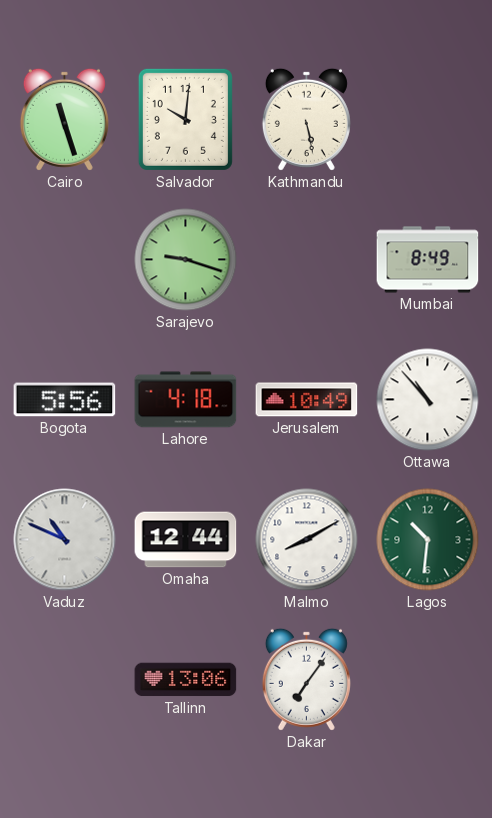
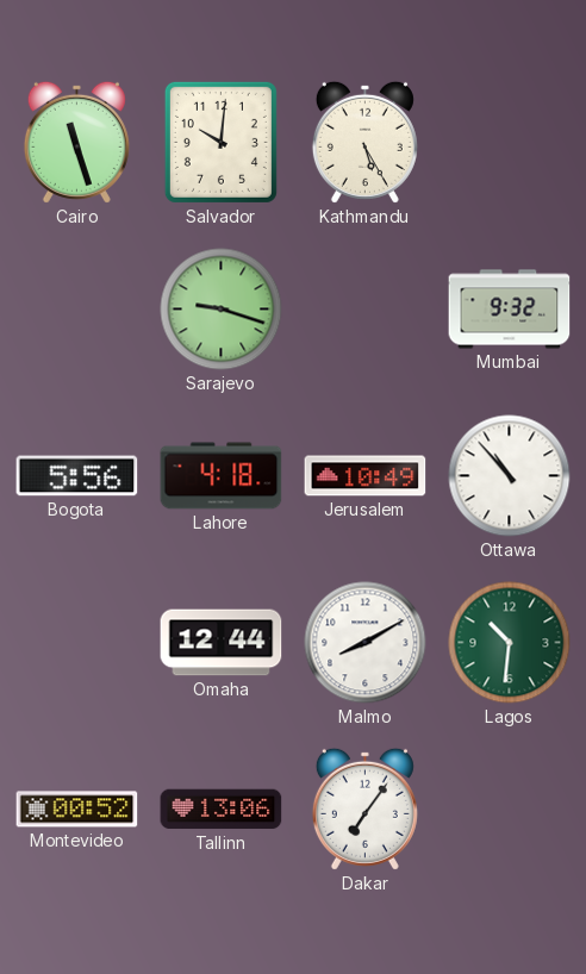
Kathmandu: 5:28 -> 5:25 (364, 142)
Mumbai: 8:49 -> 9:32 (510, 310)
Vaduz: 10:49 -> none (65, 540)
Montevideo: none -> 00:52 (77, 810)
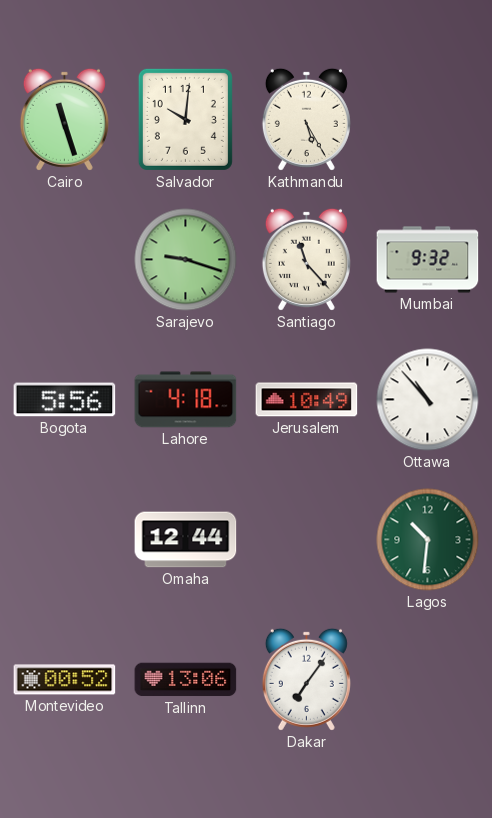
Santiago: none -> 11:23 (306, 259)
Malmo: 8:10 -> none (366, 643)
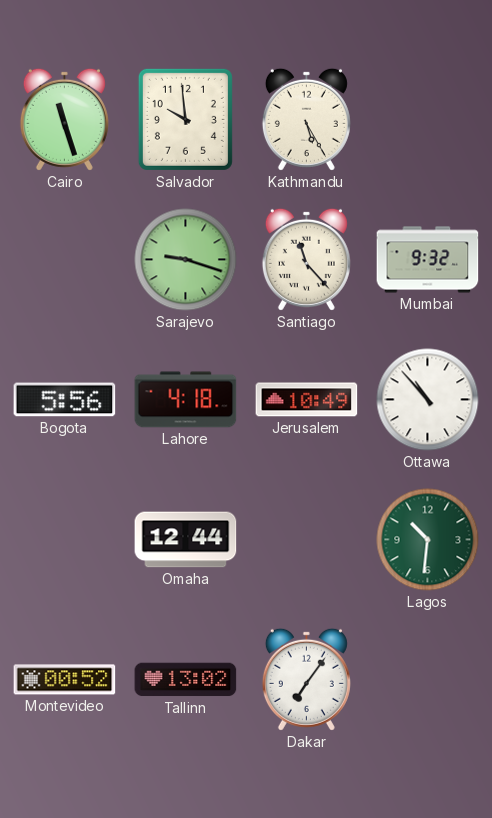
Salvador: 10:01 -> 9:59 (185, 119)
Tallinn: 13:06 -> 13:02 (186, 680)
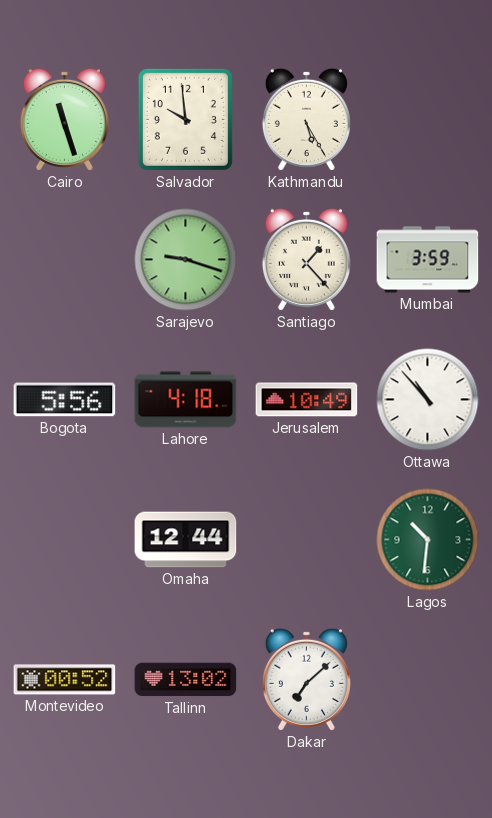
Santiago: 11:23 -> 1:23 (306, 259)
Mumbai: 9:32 -> 3:59 (428, 260)
Dakar: 7:06 -> 7:08 (306, 679)
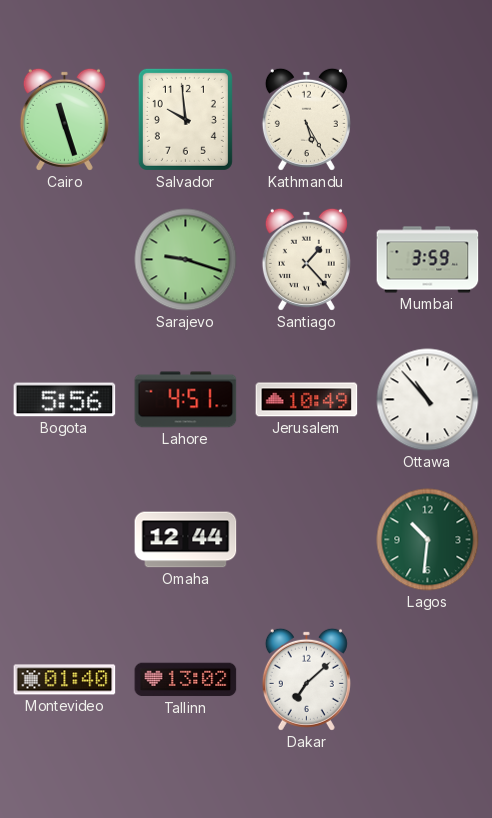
Lahore: 4:18 -> 4:51 (186, 400)
Montevideo: 00:52 -> 01:40 (65, 680)
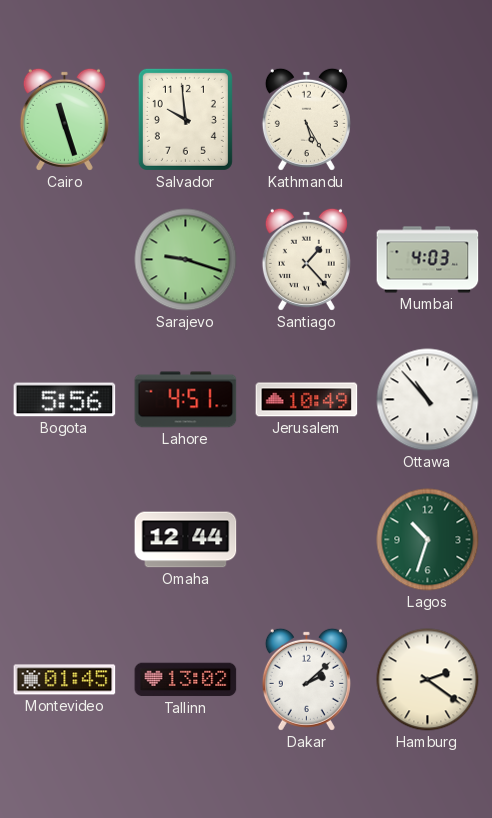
Mumbai: 3:59 -> 4:03 (428, 260)
Lagos: 10:31 -> 10:33 (428, 540)
Montevideo: 01:40 -> 01:45 (65, 680)
Dakar: 7:08 -> 2:08 (306, 679)
Hamburg: none -> 2:21 (428, 680)
